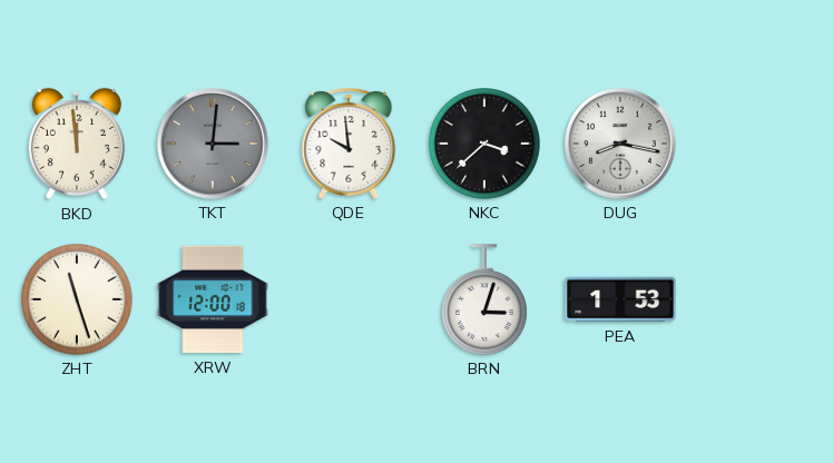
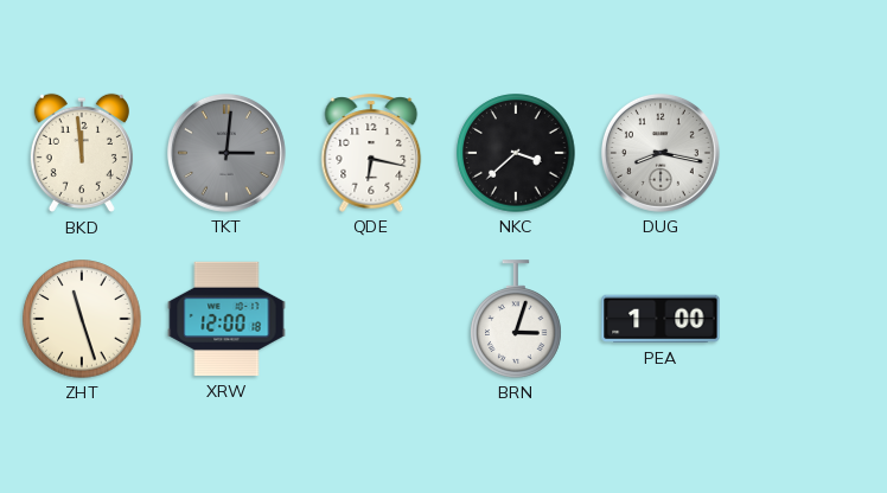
QDE: 9:59 -> 6:17 (371, 153)
PEA: 1:53 -> 1:00 (661, 319)
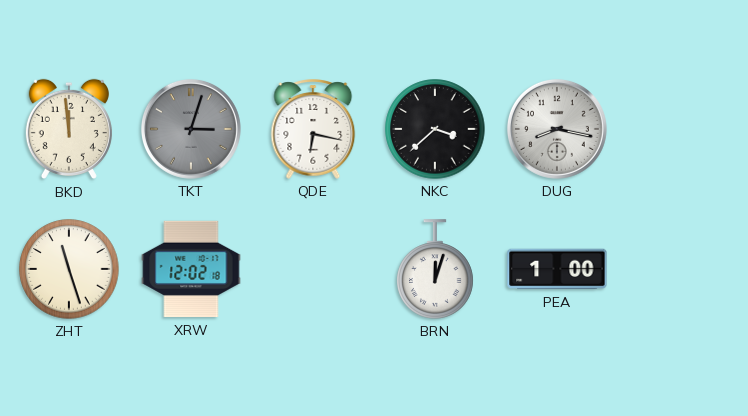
TKT: 3:01 -> 3:03 (191, 129)
XRW: 12:00 -> 12:02 (191, 269)
BRN: 3:03 -> 12:03 (435, 269)
